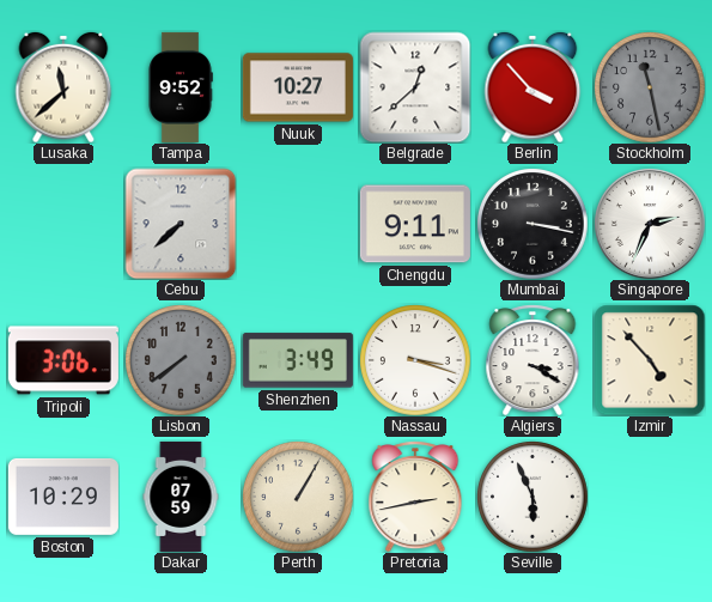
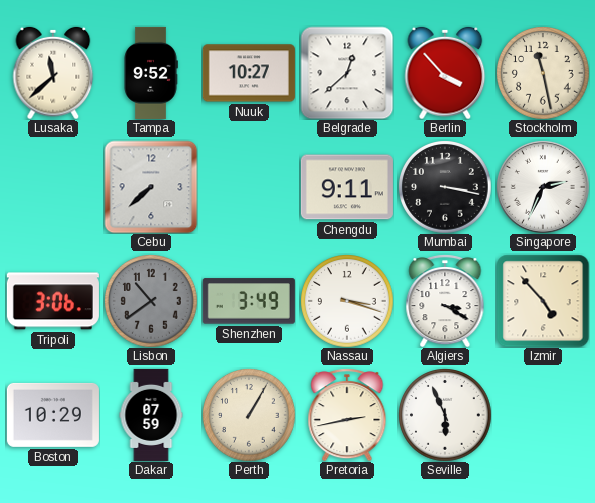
Stockholm dial: grey -> cream (543, 73)
Lisbon: 7:39 -> 10:39 (151, 301)
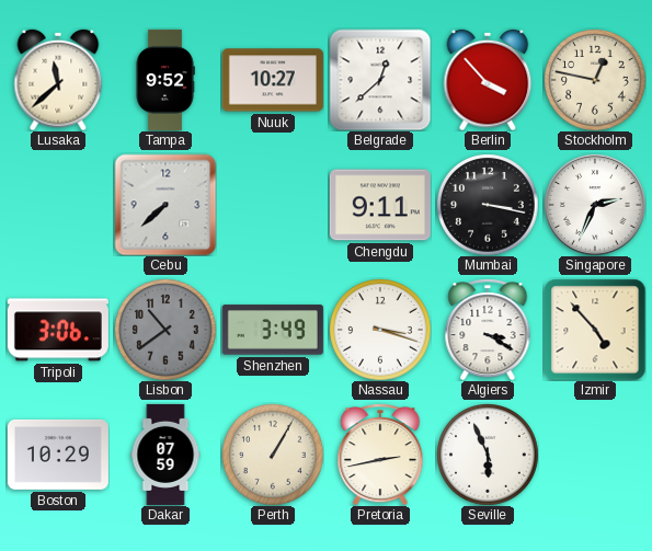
Stockholm: 11:28 -> 12:47 (595, 80)
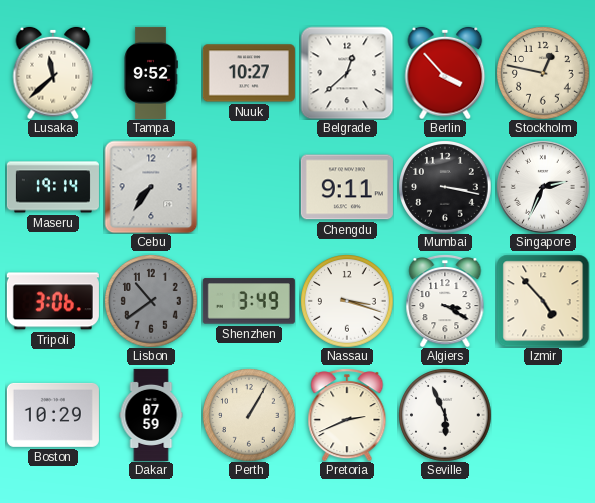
Maseru: none -> 19:14 (53, 187)
Cebu: 7:38 -> 7:36 (151, 187)
Pretoria: 2:43 -> 2:41 (347, 415)
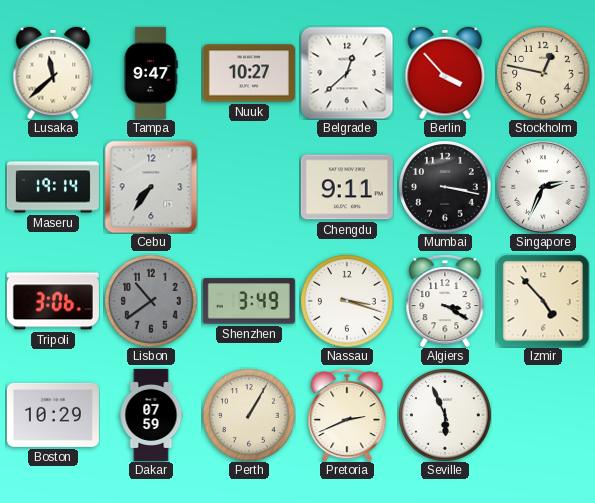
Tampa: 9:52 -> 9:47 (151, 73)
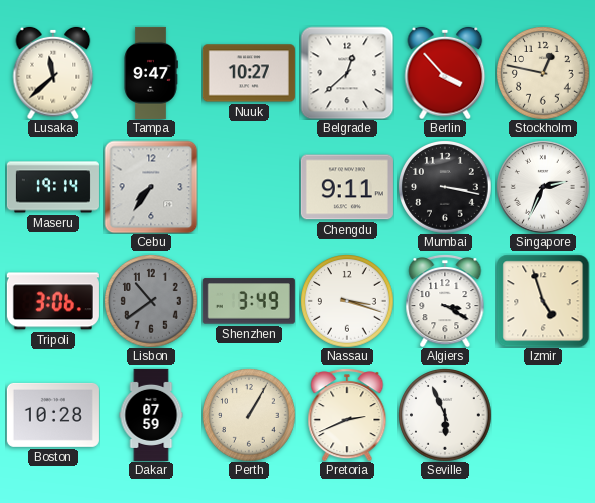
Izmir: 4:53 -> 4:57 (543, 301)
Boston: 10:29 -> 10:28 (53, 415)
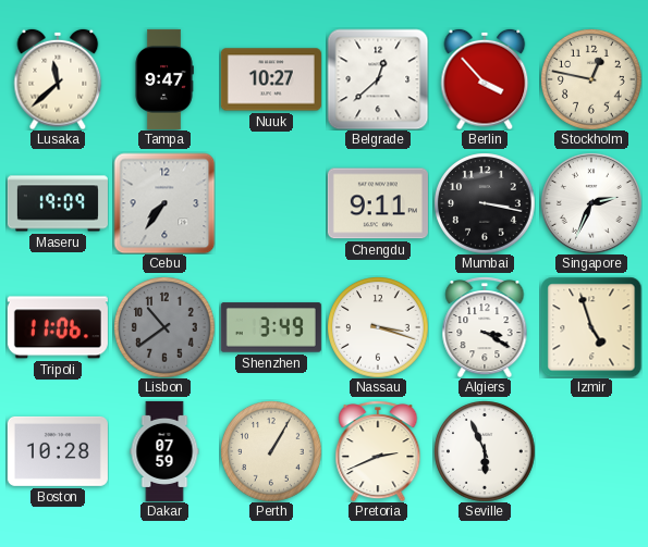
Maseru: 19:14 -> 19:09 (58, 203)
Tripoli: 3:06 -> 11:06 (58, 327)
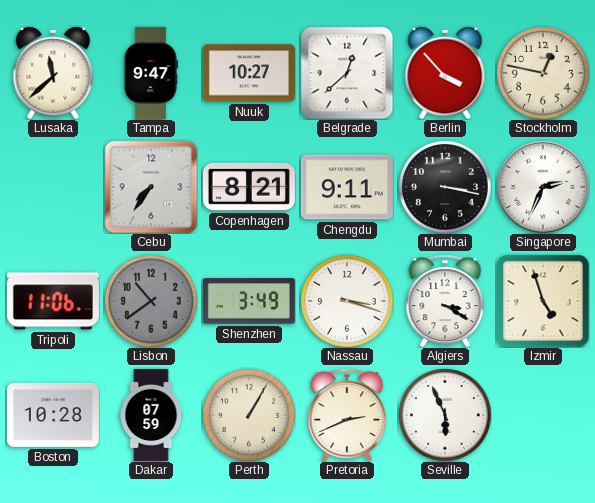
Maseru: 19:09 -> none (58, 203)
Copenhagen: none -> 8:21 (249, 187)
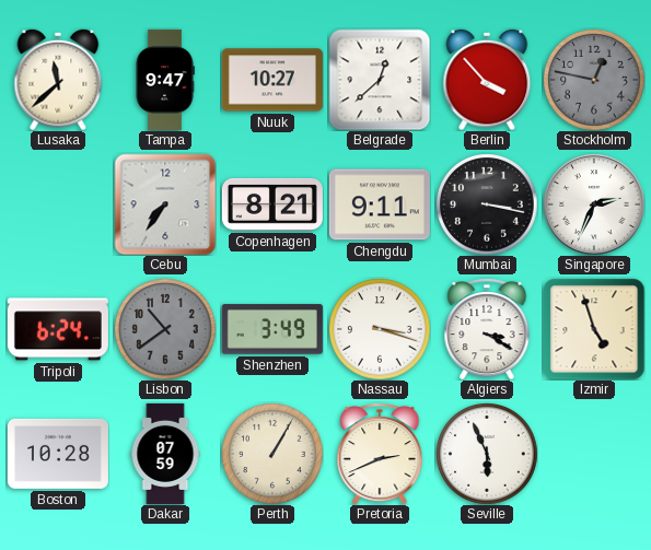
Stockholm dial: cream -> grey (594, 80)
Tripoli: 11:06 -> 6:24 (58, 329)
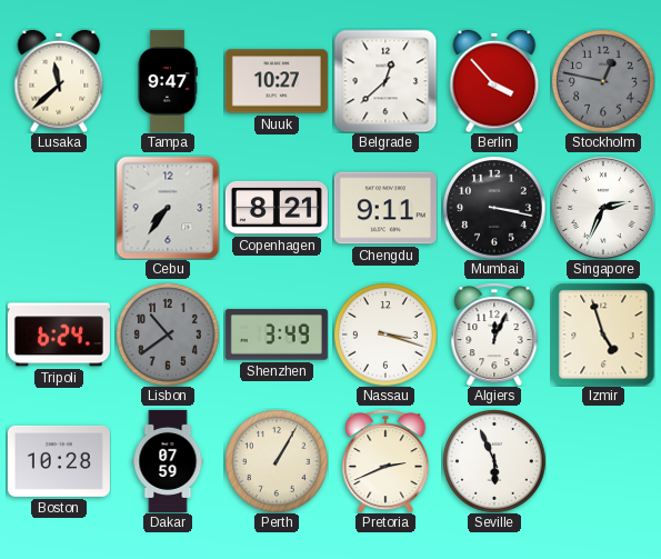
Algiers: 3:20 -> 12:04 (494, 335)
